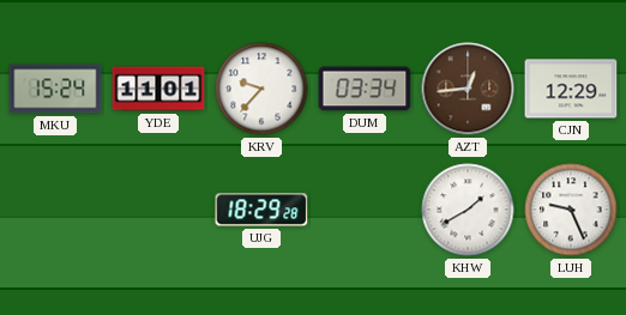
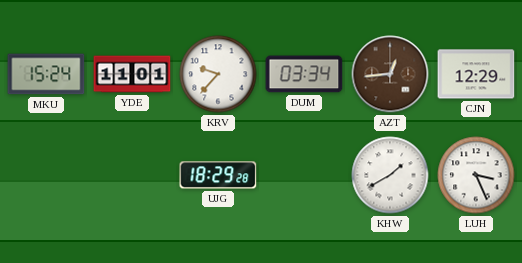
LUH: 9:26 -> 3:26 (476, 175)
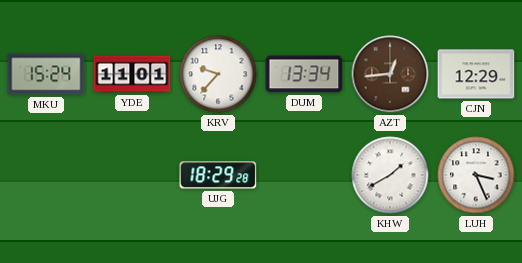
DUM: 03:34 -> 13:34 (304, 74)
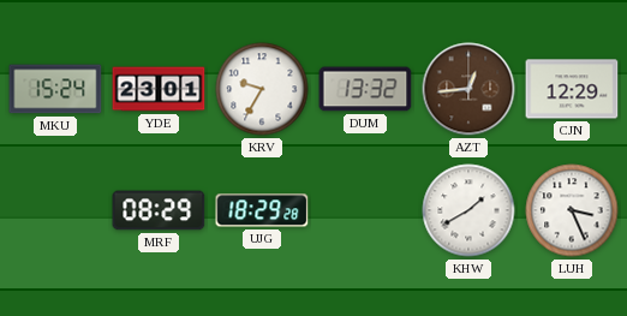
YDE: 11:01 -> 23:01 (159, 89)
KRV: 9:37 -> 9:35 (262, 89)
DUM: 13:34 -> 13:32 (365, 89)
MRF: none -> 08:29 (159, 210)
